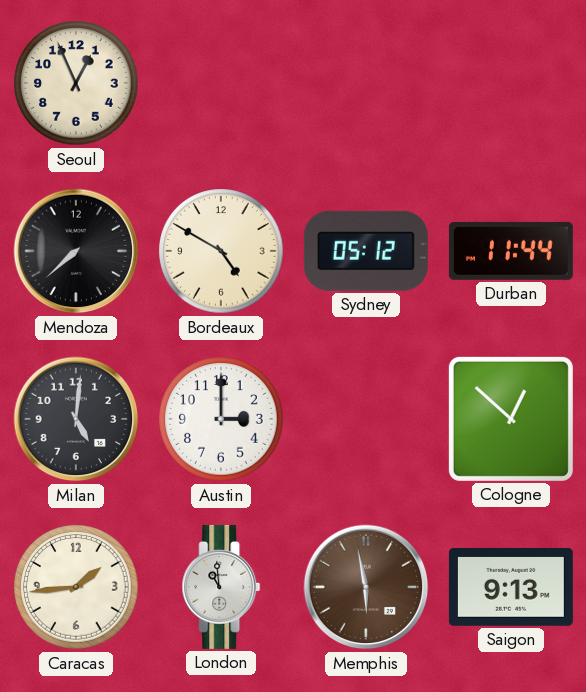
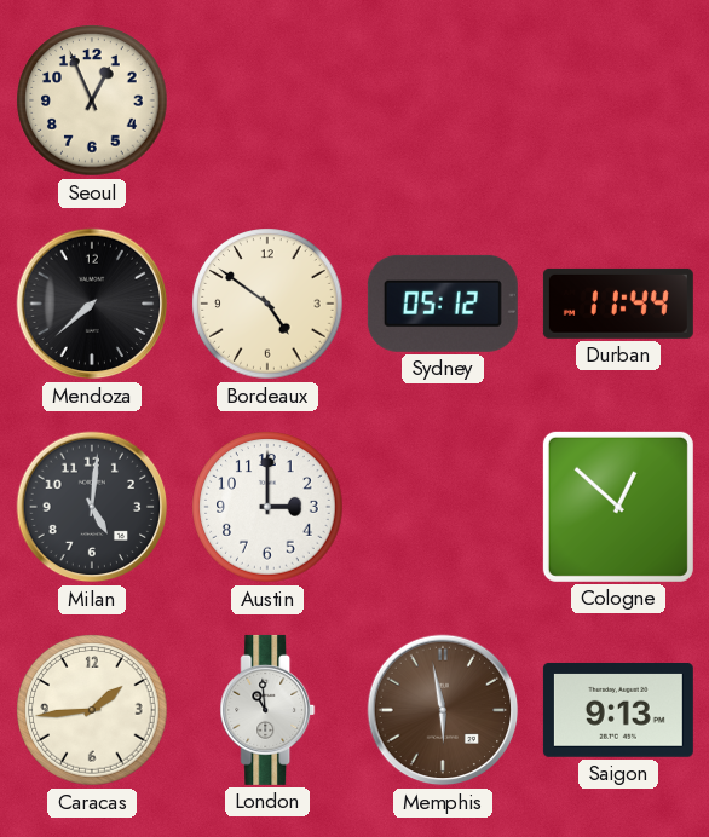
Bordeaux: 4:50 -> 4:51 (267, 304)
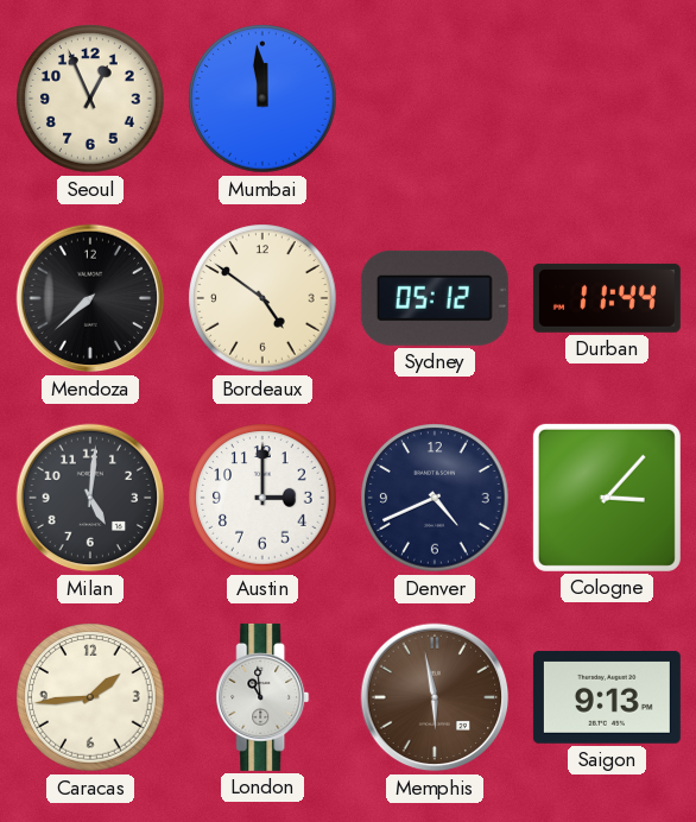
Mumbai: none -> 11:59 (262, 99)
Denver: none -> 4:41 (435, 498)
Cologne: 12:52 -> 3:07 (607, 498)
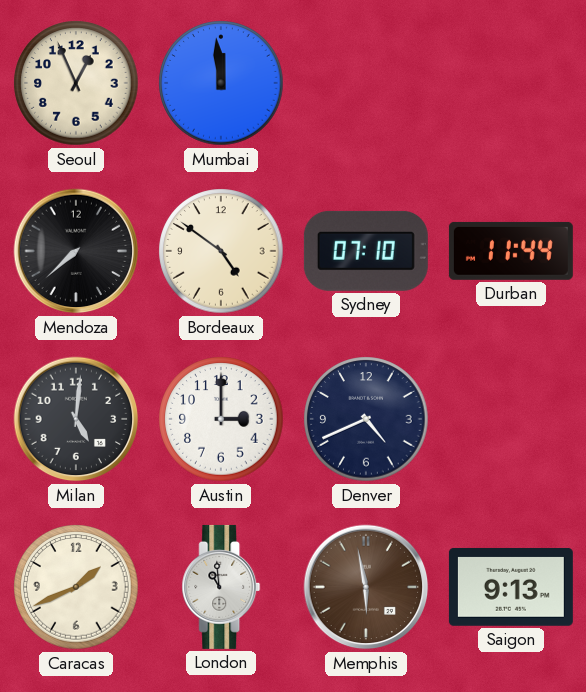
Sydney: 05:12 -> 07:10 (366, 251)
Cologne: 3:07 -> none (607, 498)
Caracas: 1:44 -> 1:41 (76, 587)
